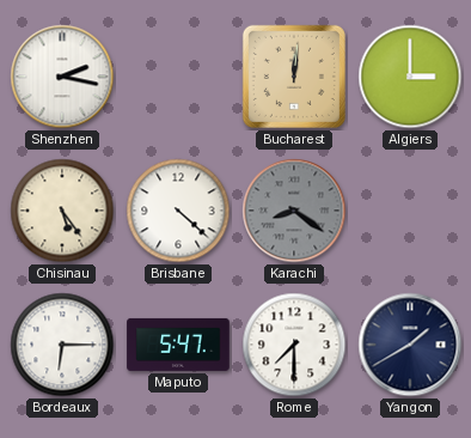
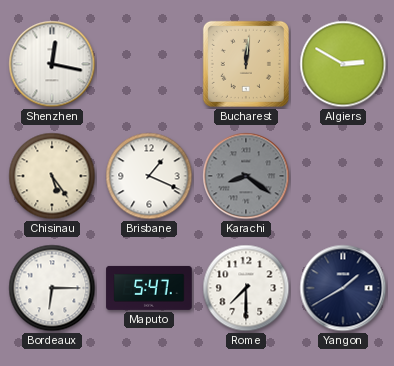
Shenzhen: 2:17 -> 12:17 (52, 64)
Algiers: 3:00 -> 2:50 (343, 64)
Brisbane: 4:22 -> 1:19 (149, 176)
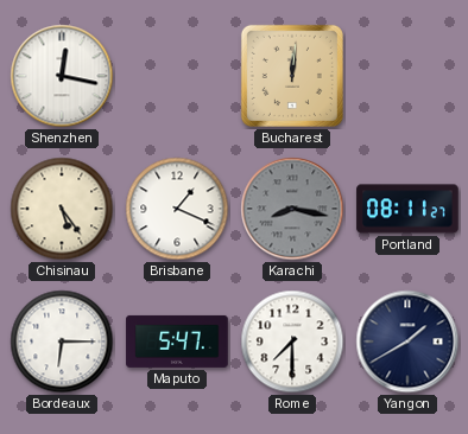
Algiers: 2:50 -> none (343, 64)
Karachi: 8:21 -> 8:17 (292, 209)
Portland: none -> 08:11 (407, 209)
